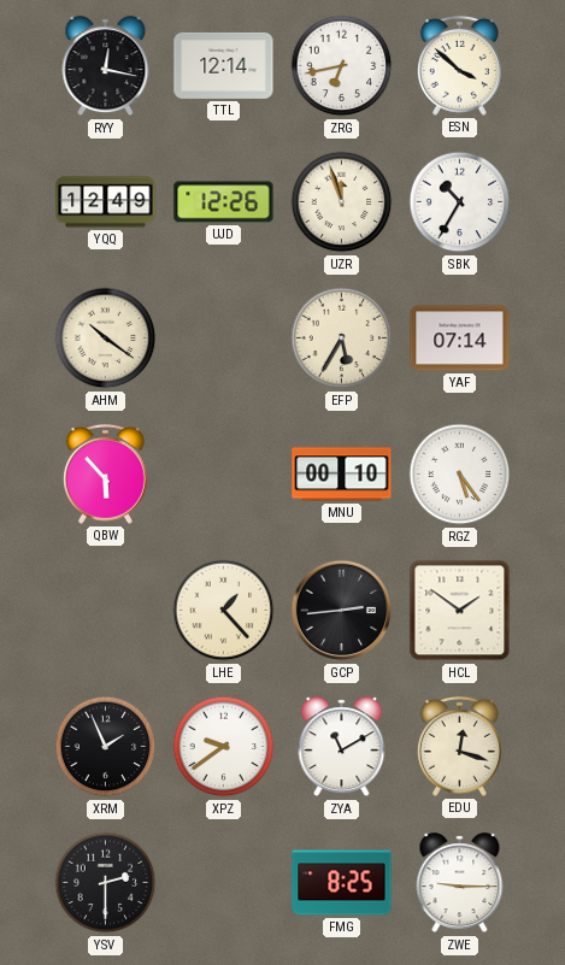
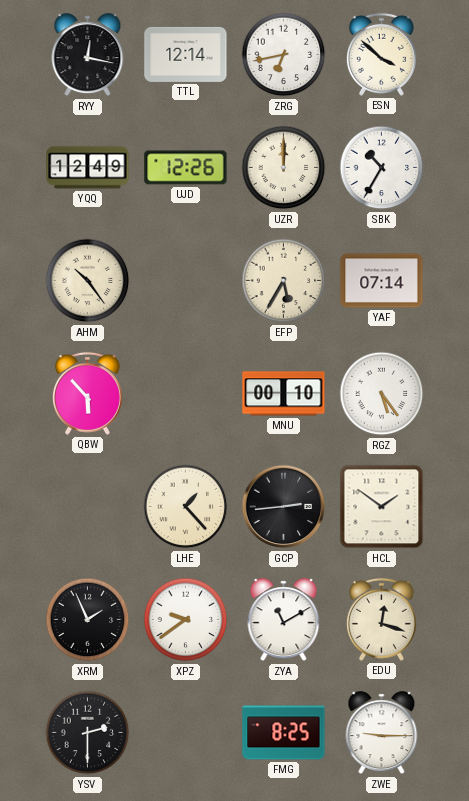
UZR: 11:57 -> 12:00 (284, 168)
AHM: 10:21 -> 10:24 (88, 281)
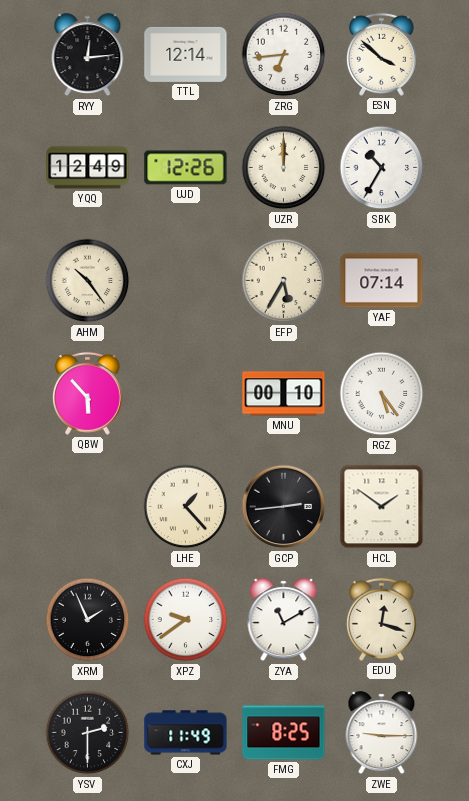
RYY: 12:17 -> 12:14 (88, 55)
ZRG: 6:43 -> 6:44 (284, 55)
CXJ: none -> 11:49 (186, 733)
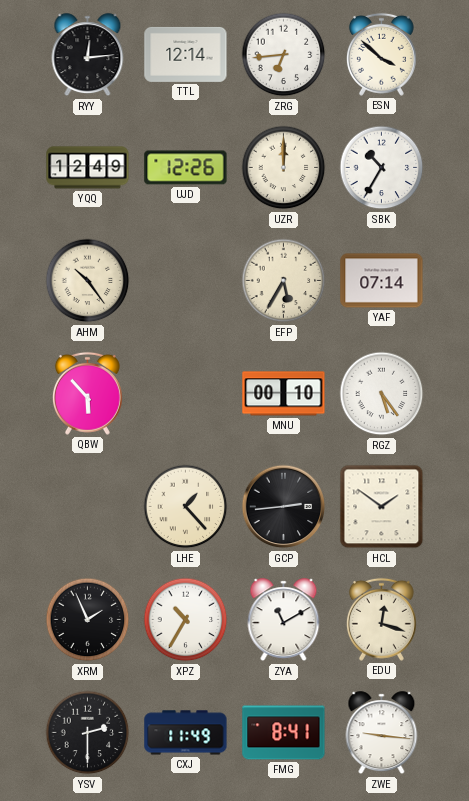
XPZ: 9:39 -> 10:35 (186, 620)
FMG: 8:25 -> 8:41 (284, 733)
ZWE: 9:15 -> 9:16 (382, 733)
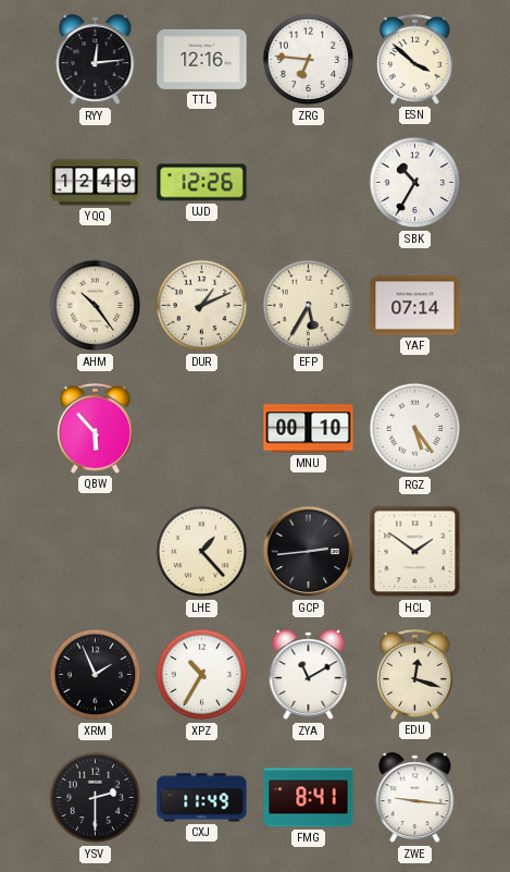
TTL: 12:14 -> 12:16 (202, 59)
ZRG: 6:44 -> 6:46 (309, 60)
UZR: 12:00 -> none (284, 168)
DUR: none -> 1:11 (202, 306)
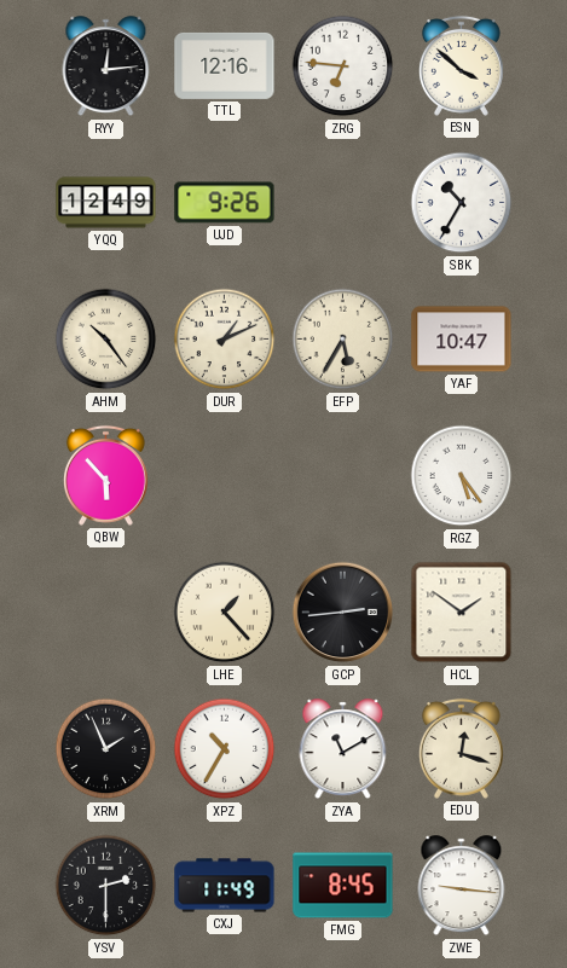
UJD: 12:26 -> 9:26 (225, 203)
YAF: 07:14 -> 10:47 (462, 340)
MNU: 00:10 -> none (309, 429)
FMG: 8:41 -> 8:45 (343, 886)
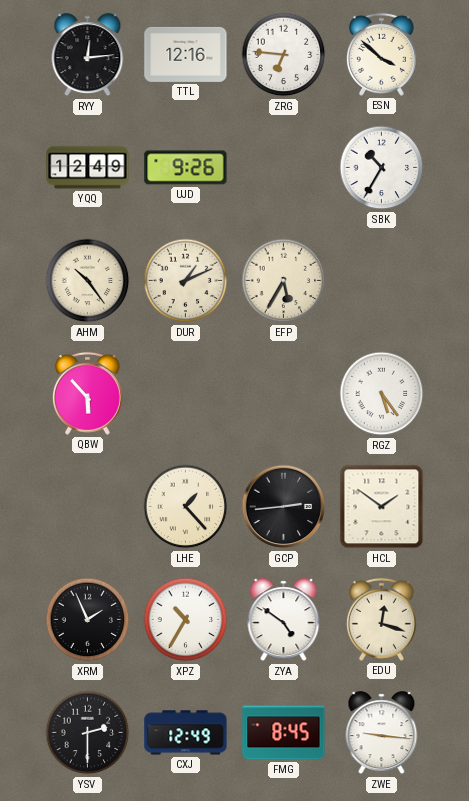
YAF: 10:47 -> none (462, 340)
ZYA: 11:10 -> 4:51 (284, 620)
CXJ: 11:49 -> 12:49 (186, 733)
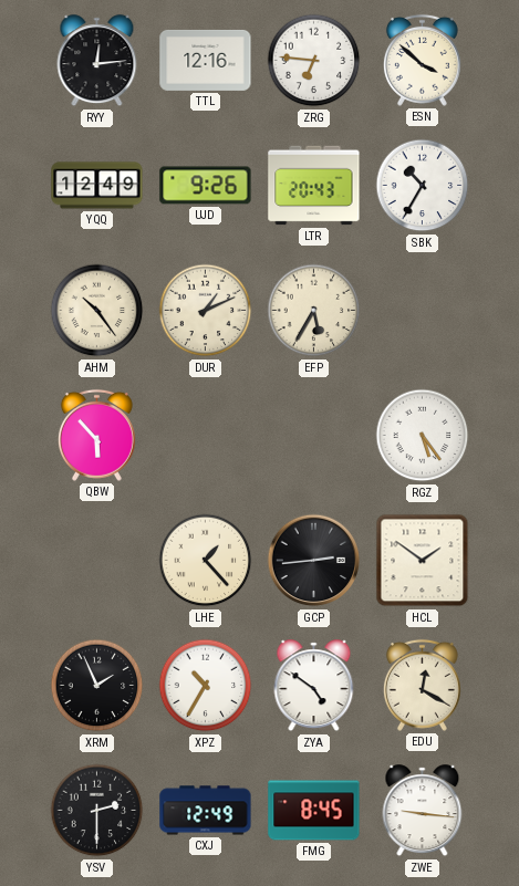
LTR: none -> 20:43 (314, 186)
EDU: 12:18 -> 12:20 (422, 685)
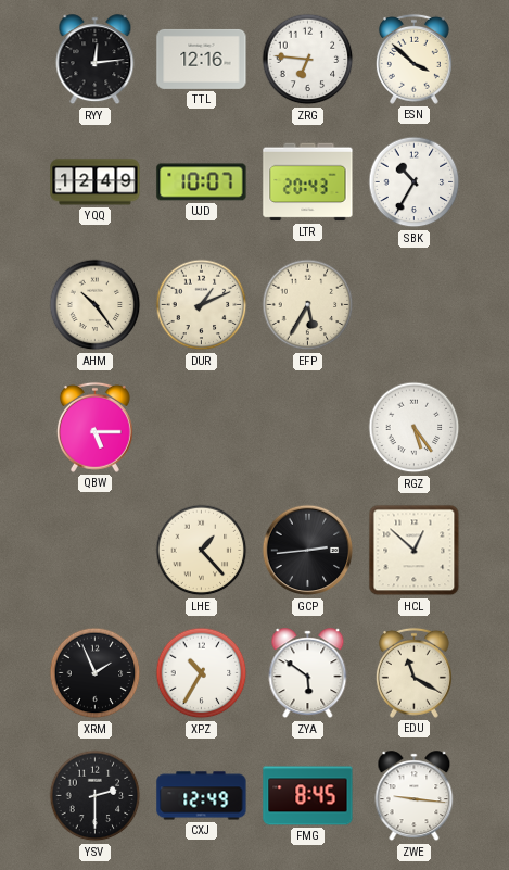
UJD: 9:26 -> 10:07 (202, 182)
QBW: 5:53 -> 5:15 (94, 427)
HCL: 1:51 -> 12:52 (415, 551)
ZYA: 4:51 -> 5:51 (308, 673)
EDU: 12:20 -> 11:20 (413, 672)
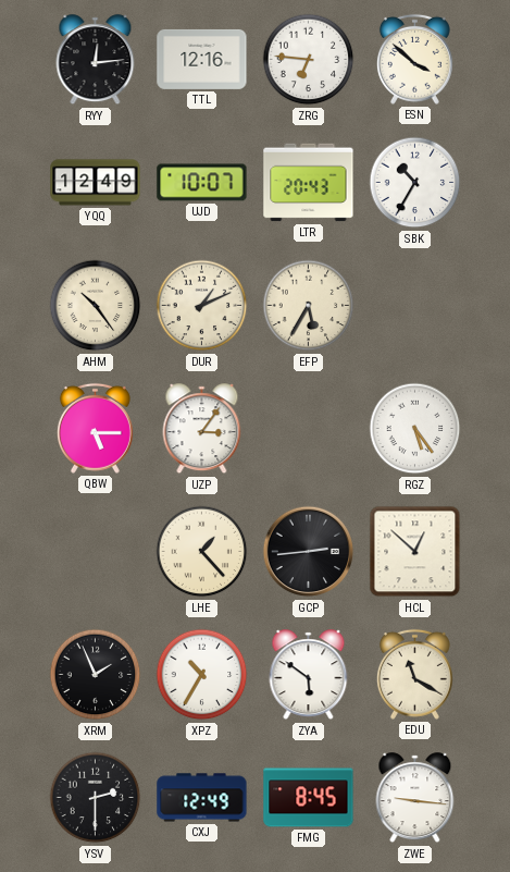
UZP: none -> 3:06 (202, 429)
